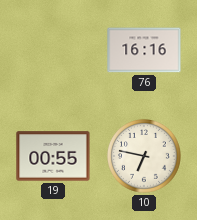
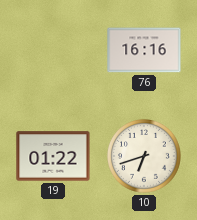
19: 00:55 -> 01:22 (53, 156)
10: 6:47 -> 6:42 (145, 157)
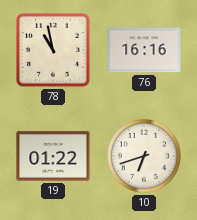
78: none -> 10:58 (53, 50)
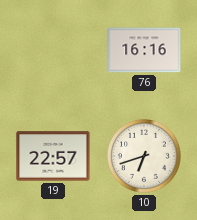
78: 10:58 -> none (53, 50)
19: 01:22 -> 22:57 (53, 156)
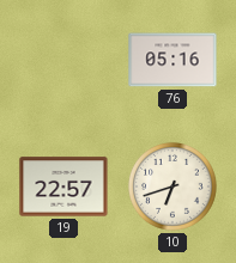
76: 16:16 -> 05:16 (173, 60)
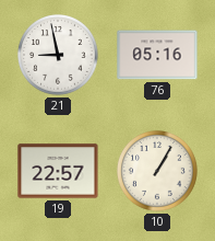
21: none -> 8:58 (59, 56)
10: 6:42 -> 1:05 (158, 172)
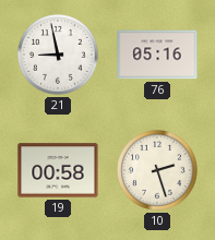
19: 22:57 -> 00:58 (58, 170)
10: 1:05 -> 2:27 (158, 171)
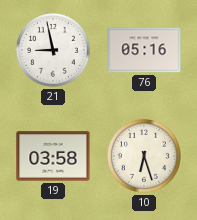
19: 00:58 -> 03:58 (53, 156)
10: 2:27 -> 6:27 (145, 157)
